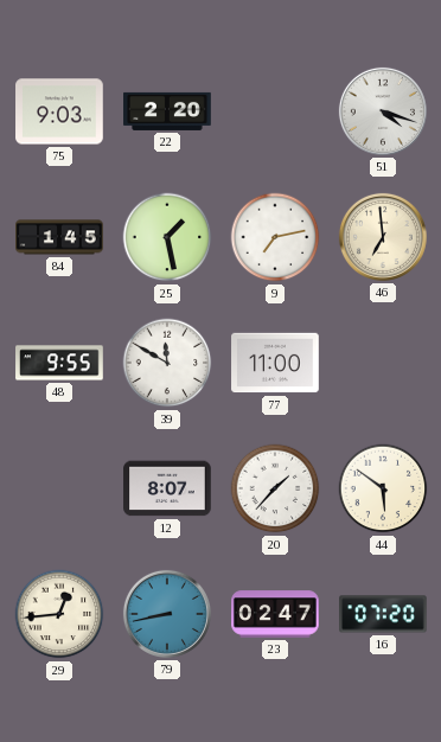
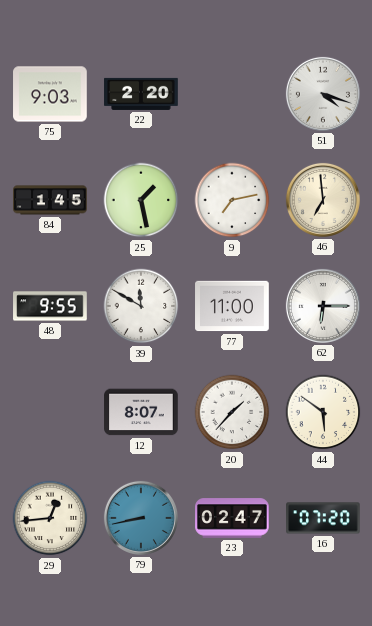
62: none -> 6:15 (323, 306)
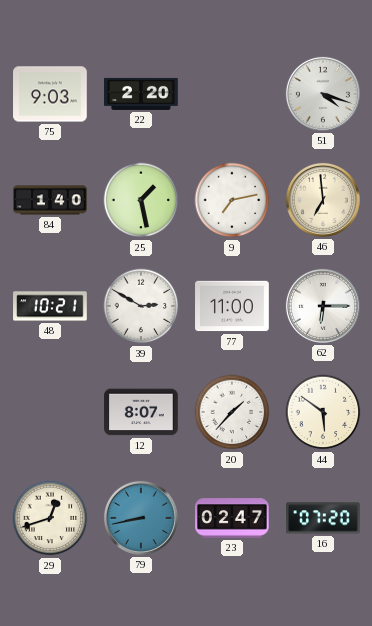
84: 1:45 -> 1:40 (50, 200)
48: 9:55 -> 10:21 (50, 306)
39: 11:50 -> 2:50 (141, 306)
29: 12:44 -> 12:42 (50, 518)
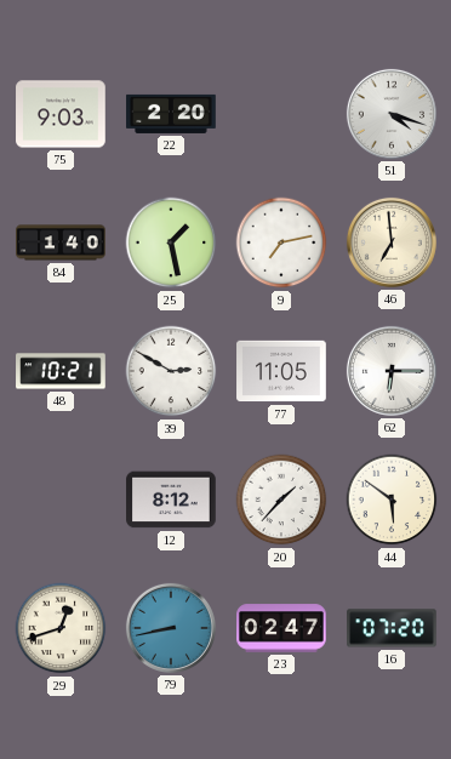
77: 11:00 -> 11:05 (281, 371)
12: 8:07 -> 8:12 (171, 500)
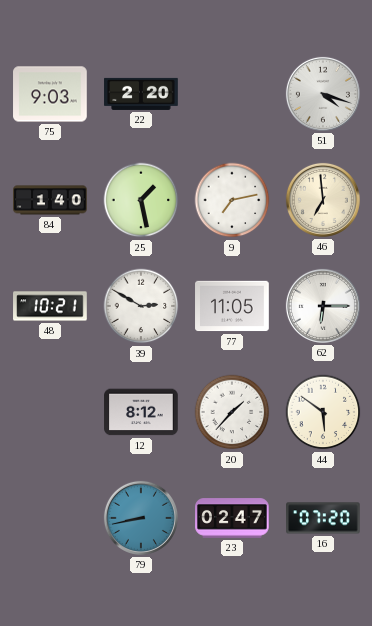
29: 12:42 -> none (61, 628)
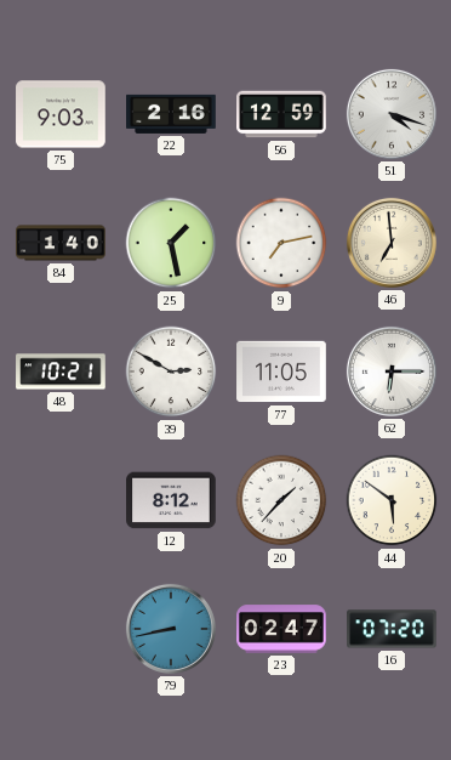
22: 2:20 -> 2:16 (171, 114)
56: none -> 12:59 (281, 114)
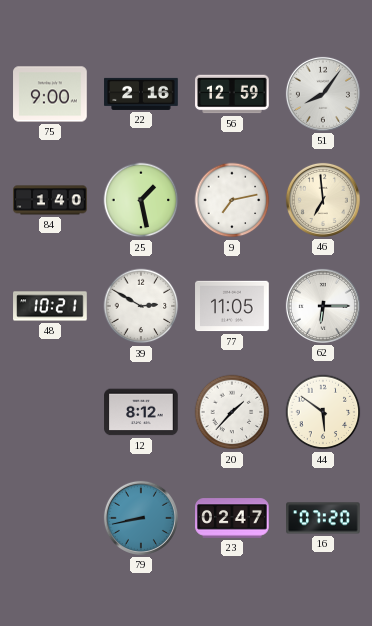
75: 9:03 -> 9:00 (50, 94)
51: 4:18 -> 8:06 (323, 94)
